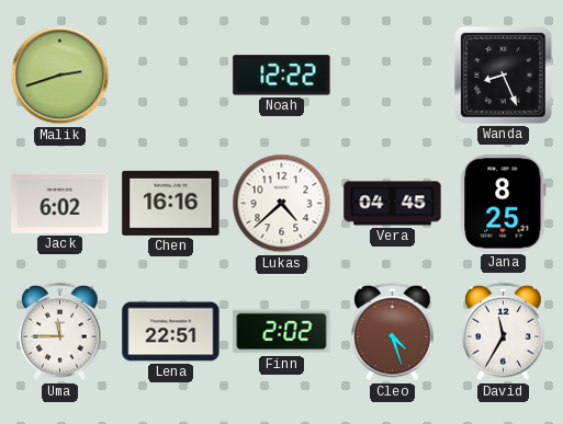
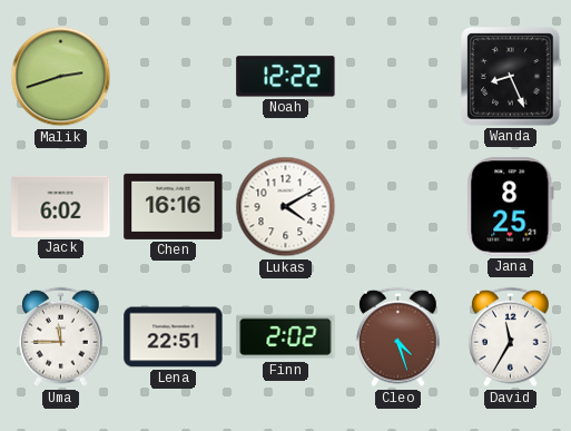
Lukas: 4:38 -> 4:10 (286, 207)
Vera: 04:45 -> none (393, 204)
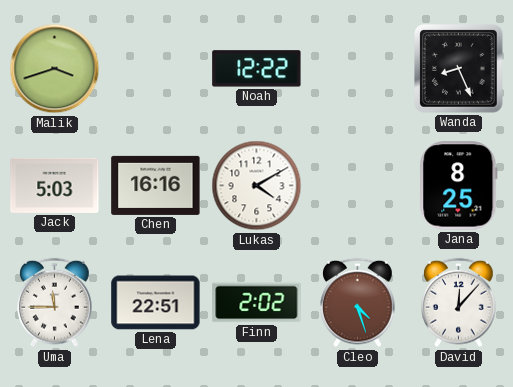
Malik: 2:42 -> 3:42 (55, 69)
Jack: 6:02 -> 5:03 (55, 185)
David: 11:35 -> 12:07 (459, 303)
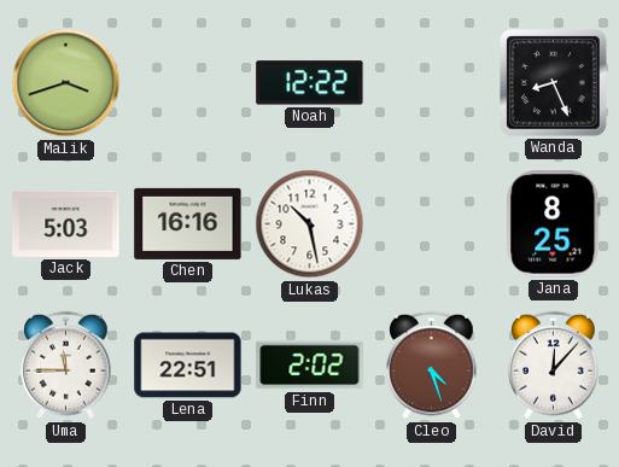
Lukas: 4:10 -> 10:28 (310, 224)
